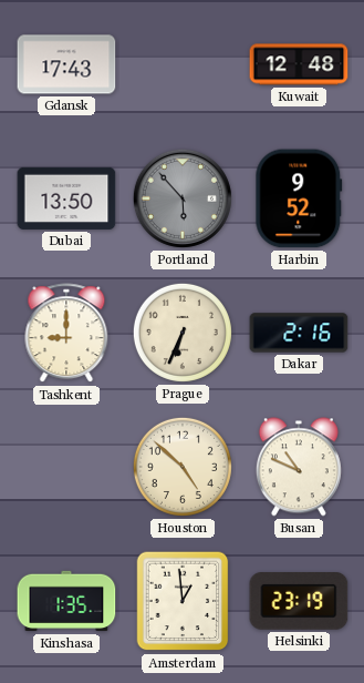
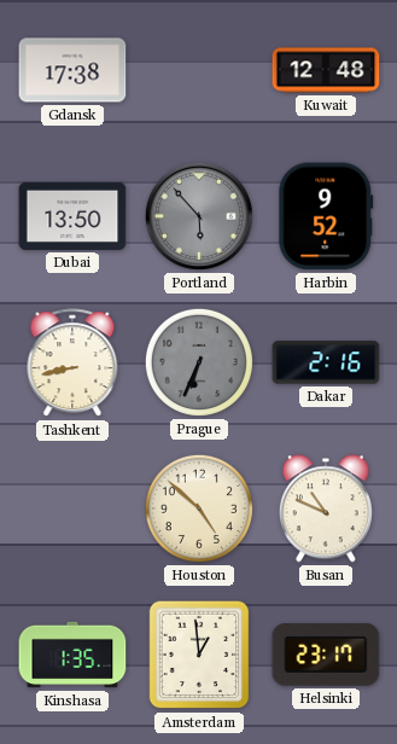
Gdansk: 17:43 -> 17:38 (72, 70)
Tashkent: 9:00 -> 8:43 (72, 364)
Prague dial: cream -> grey (199, 362)
Helsinki: 23:19 -> 23:17 (326, 656)
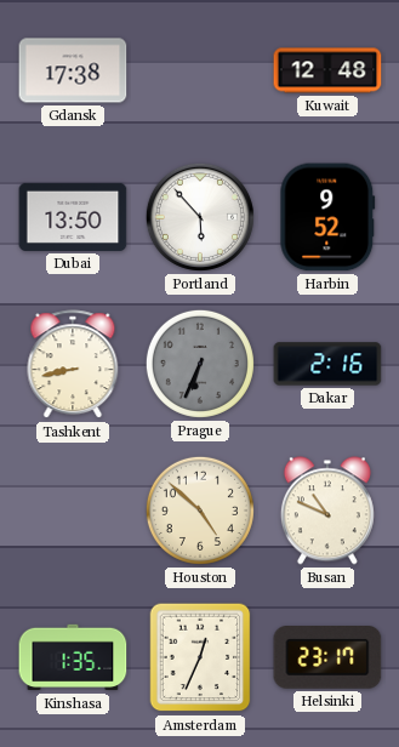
Portland dial: grey -> white (200, 217)
Amsterdam: 12:59 -> 12:34 (200, 657)
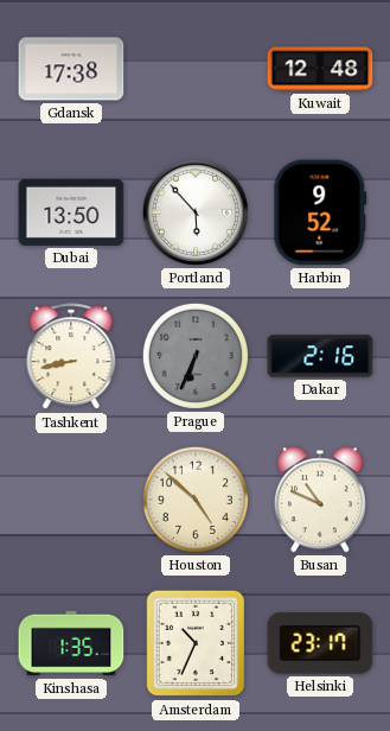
Amsterdam: 12:34 -> 10:34 (196, 643)
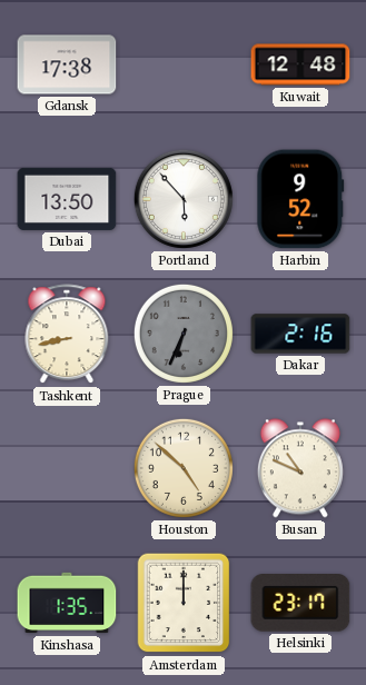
Amsterdam: 10:34 -> 12:00 (184, 603)
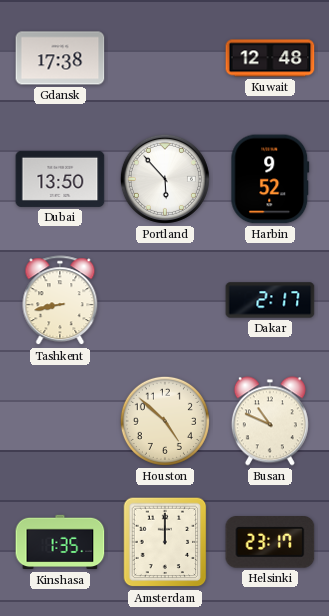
Prague: 6:34 -> none (184, 334)
Dakar: 2:16 -> 2:17 (270, 300)
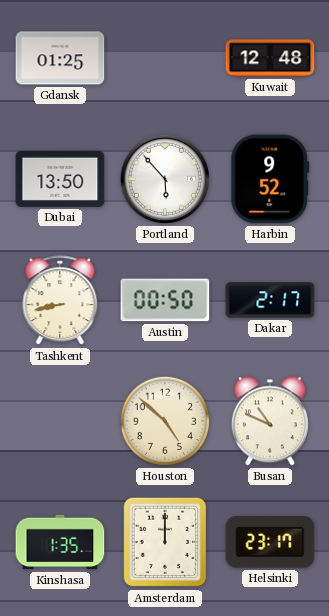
Gdansk: 17:38 -> 01:25 (60, 58)
Austin: none -> 00:50 (165, 300)
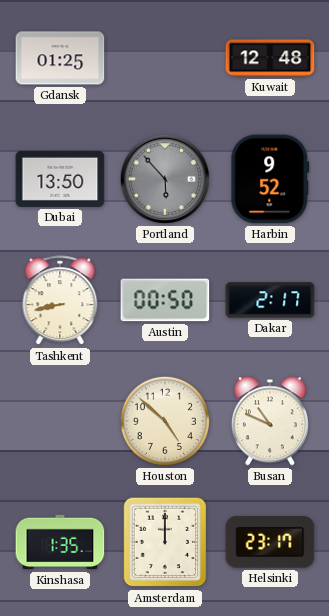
Portland dial: white -> grey (165, 179)
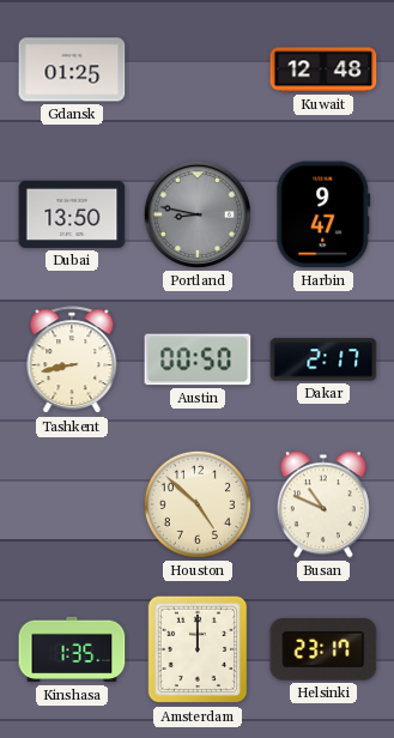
Portland: 5:53 -> 8:47 (198, 214)
Harbin: 9:52 -> 9:47 (323, 214)
